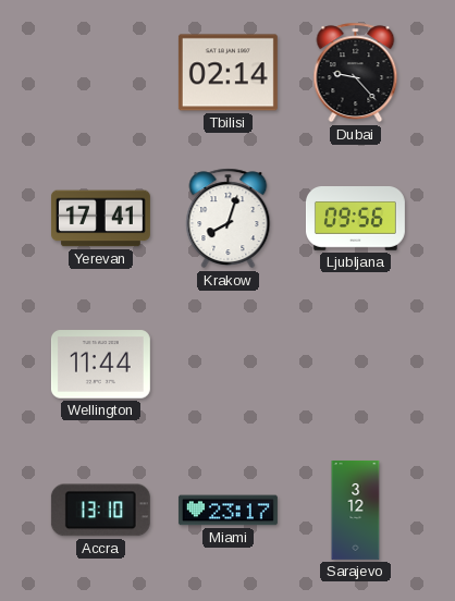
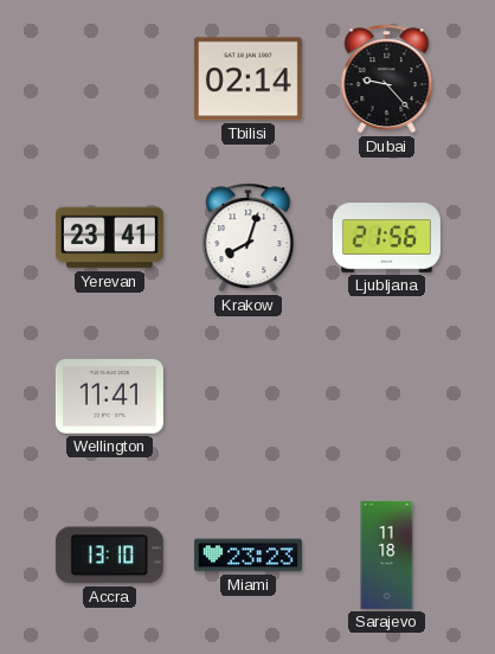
Yerevan: 17:41 -> 23:41 (109, 238)
Ljubljana: 09:56 -> 21:56 (386, 238)
Wellington: 11:44 -> 11:41 (109, 397)
Miami: 23:17 -> 23:23 (247, 556)
Sarajevo: 3:12 -> 11:18 (387, 554)
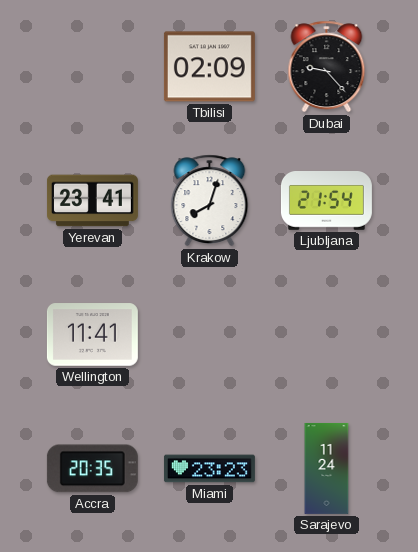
Tbilisi: 02:14 -> 02:09 (209, 67)
Ljubljana: 21:56 -> 21:54 (326, 201)
Accra: 13:10 -> 20:35 (92, 469)
Sarajevo: 11:18 -> 11:24 (327, 468)
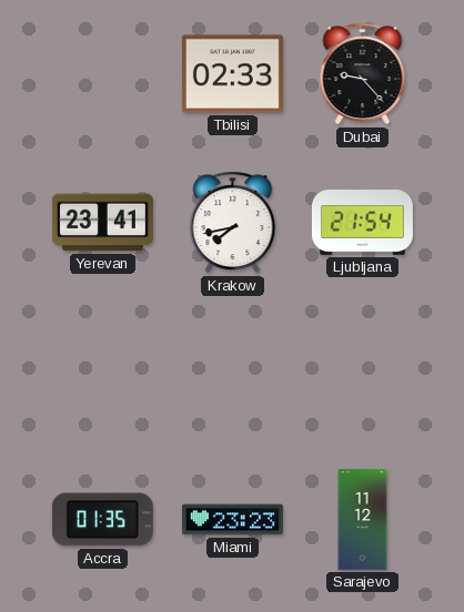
Tbilisi: 02:09 -> 02:33 (232, 74)
Krakow: 8:03 -> 7:43 (233, 223)
Wellington: 11:41 -> none (92, 335)
Accra: 20:35 -> 01:35 (102, 520)
Sarajevo: 11:24 -> 11:12 (363, 519)
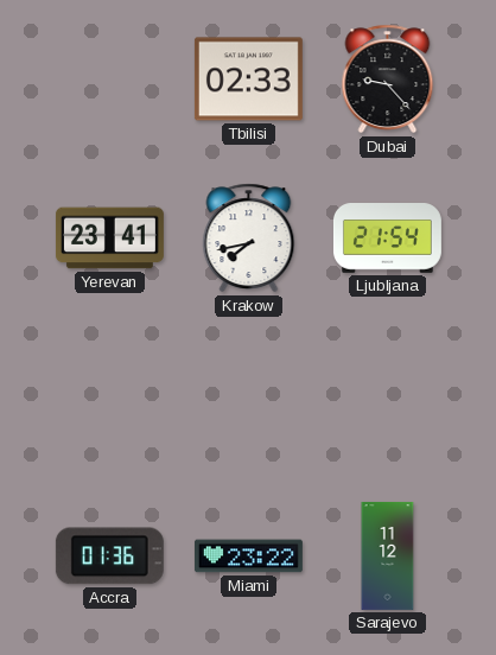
Accra: 01:35 -> 01:36 (109, 557)
Miami: 23:23 -> 23:22 (248, 557)
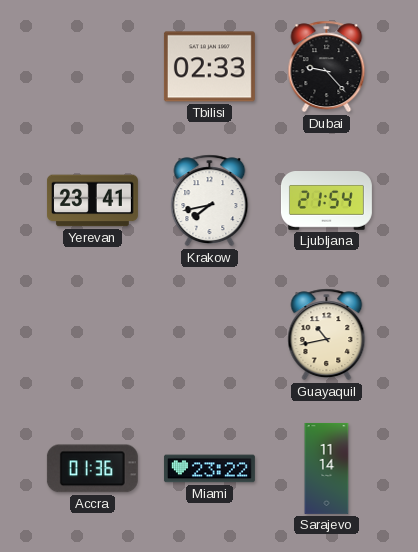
Guayaquil: none -> 10:43 (327, 335)
Sarajevo: 11:12 -> 11:14 (327, 468)
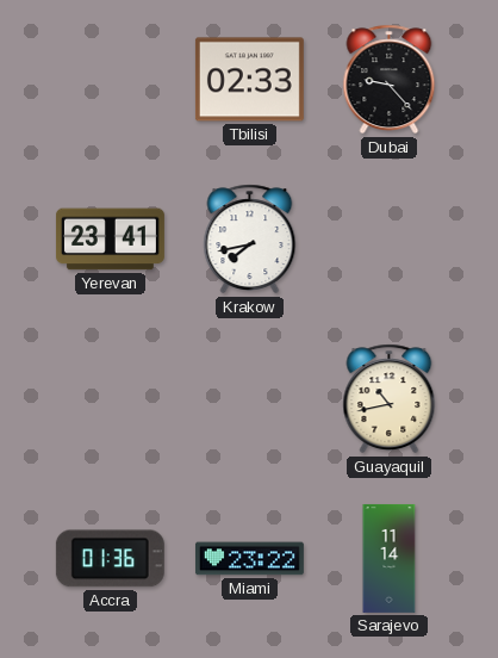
Ljubljana: 21:54 -> none (326, 201)
